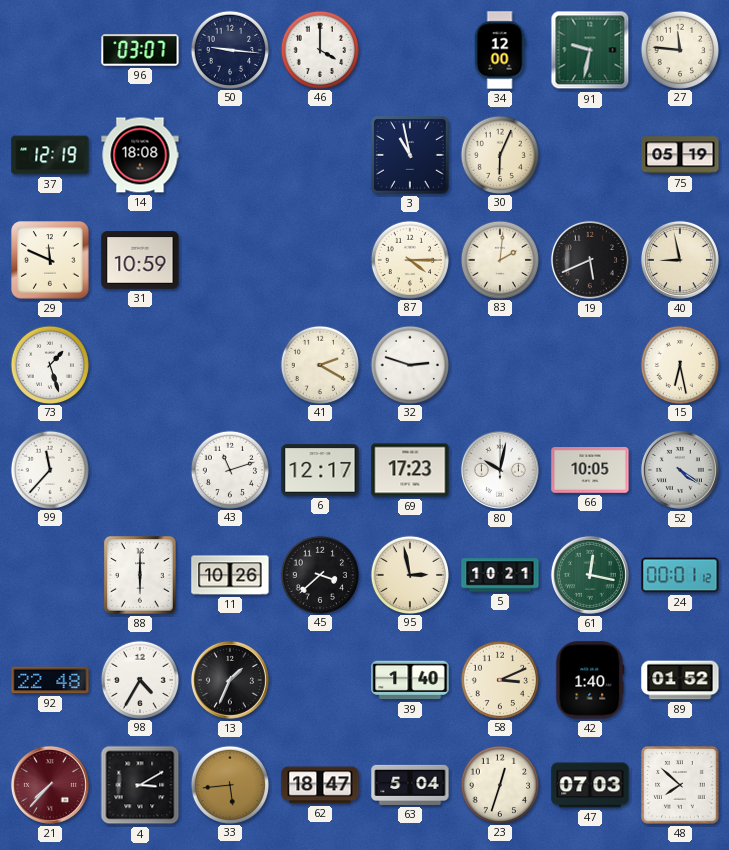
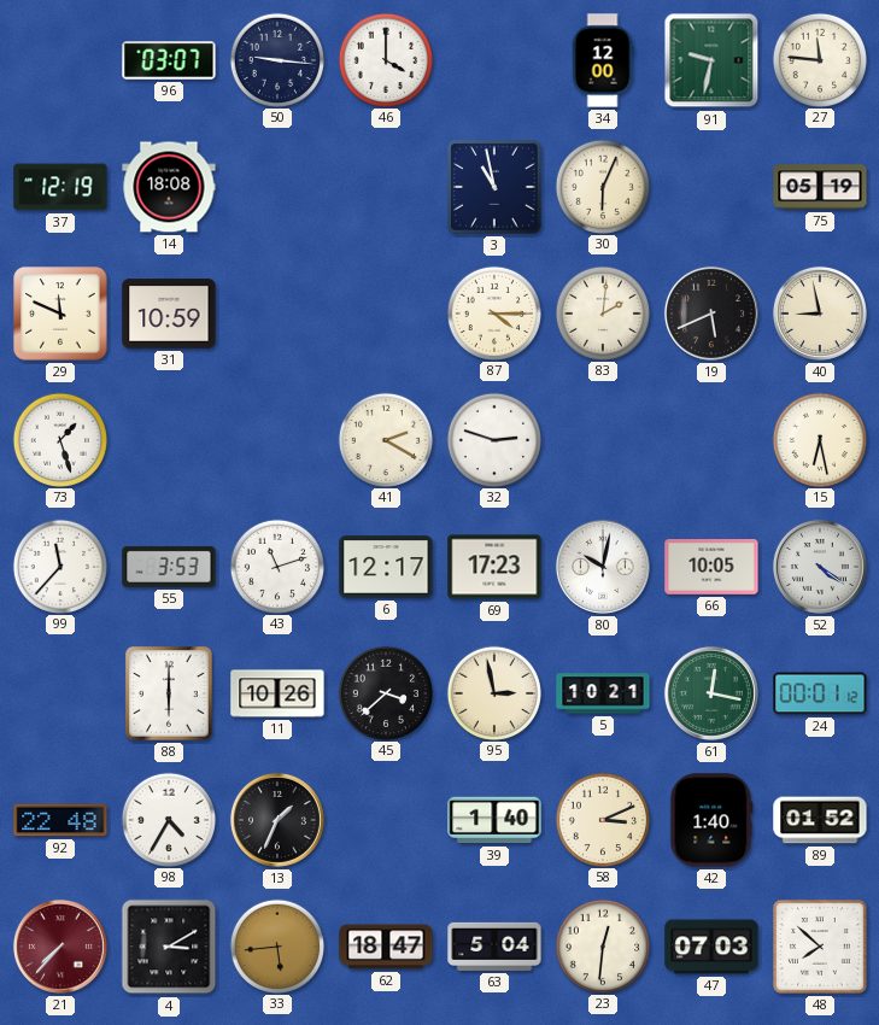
55: none -> 3:53 (169, 567)
23: 12:33 -> 12:31 (602, 945)
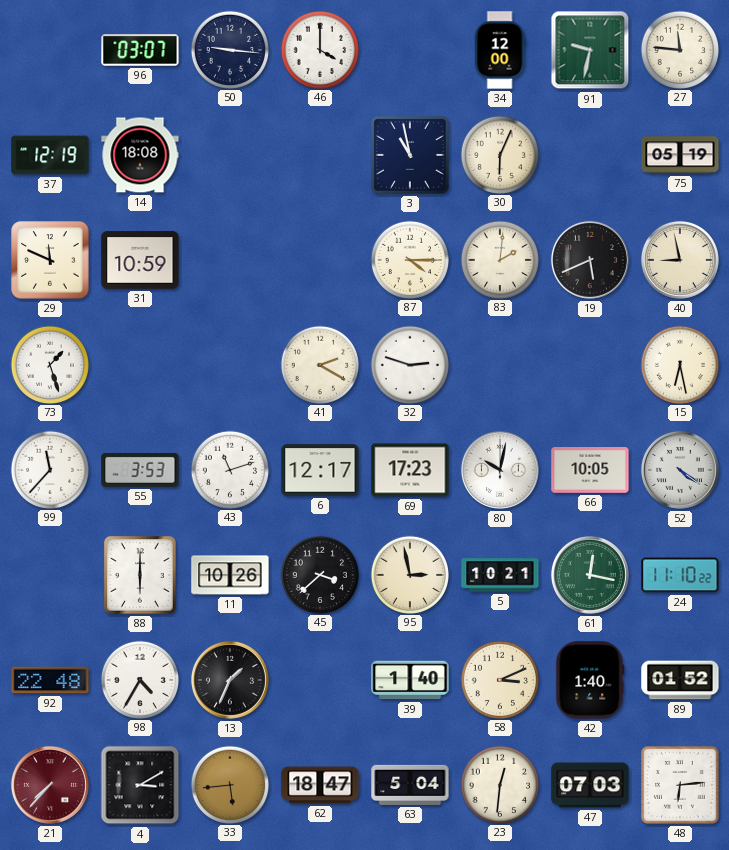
24: 00:01 -> 11:10 (680, 575)
48: 7:52 -> 6:14 (681, 786)
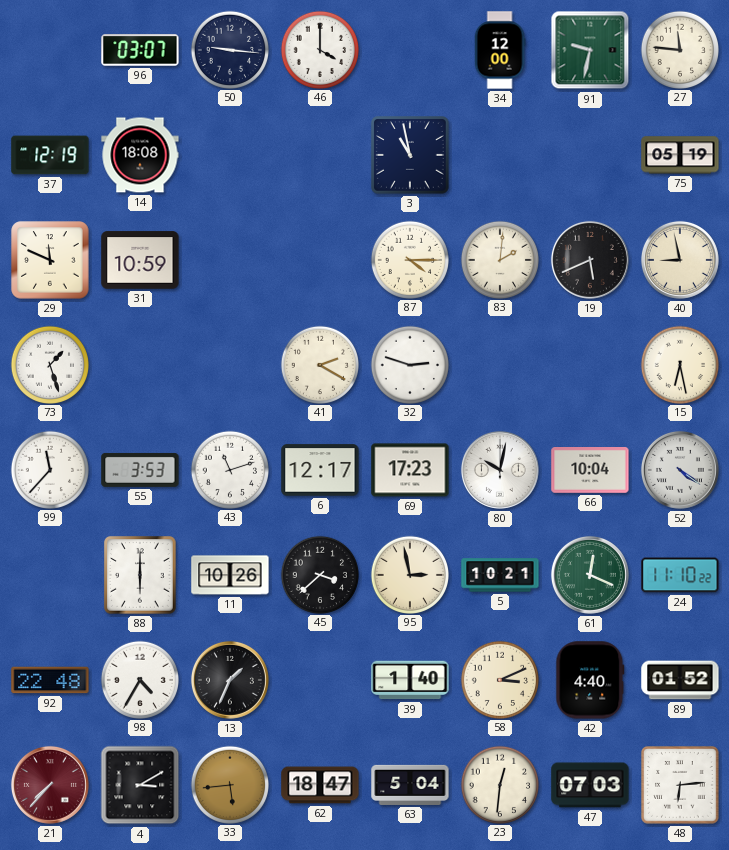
30: 6:04 -> none (499, 154)
66: 10:05 -> 10:04 (590, 471)
61: 12:17 -> 12:19 (590, 575)
42: 1:40 -> 4:40 (590, 680)
